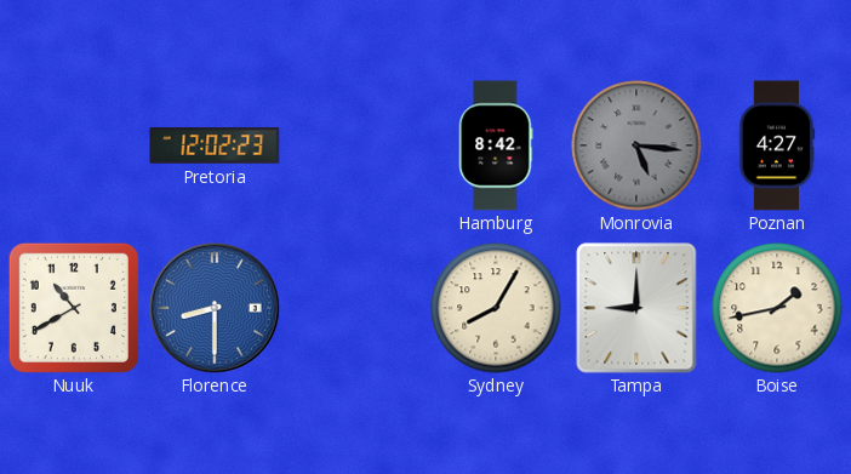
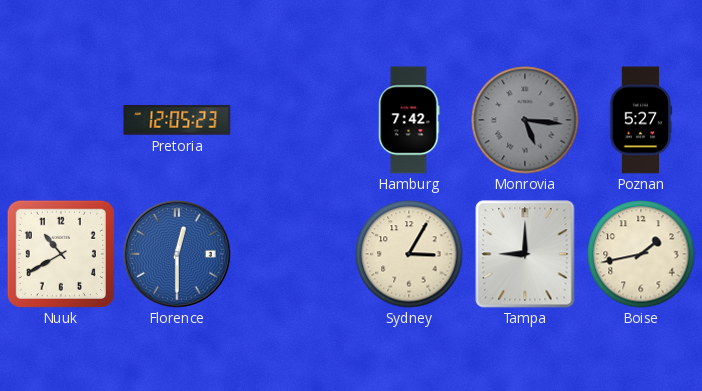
Pretoria: 12:02 -> 12:05 (177, 121)
Hamburg: 8:42 -> 7:42 (409, 120)
Poznan: 4:27 -> 5:27 (641, 120)
Florence: 8:30 -> 12:30 (177, 254)
Sydney: 8:05 -> 3:05 (409, 254)
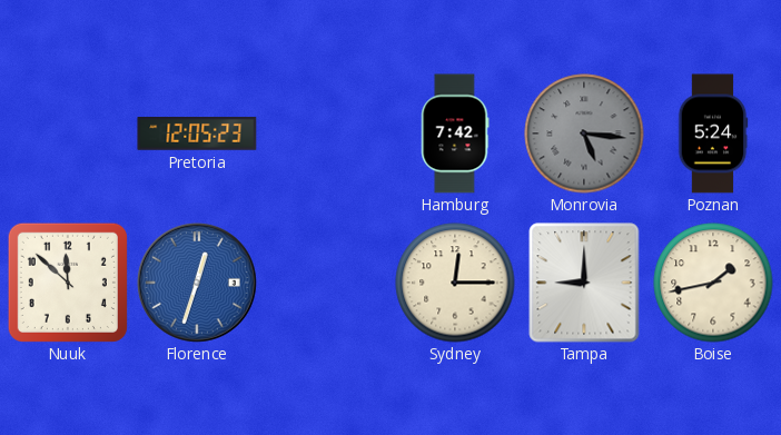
Poznan: 5:27 -> 5:24 (713, 134)
Nuuk: 10:40 -> 11:52 (68, 283)
Florence: 12:30 -> 12:33 (197, 283)
Sydney: 3:05 -> 12:15 (455, 283)
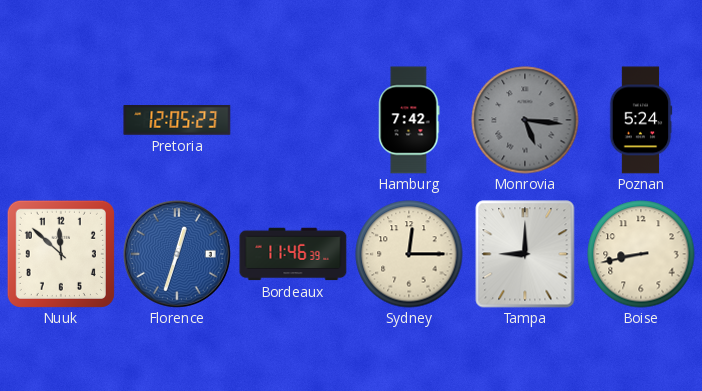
Bordeaux: none -> 11:46 (293, 254)
Boise: 1:43 -> 8:43 (641, 254)
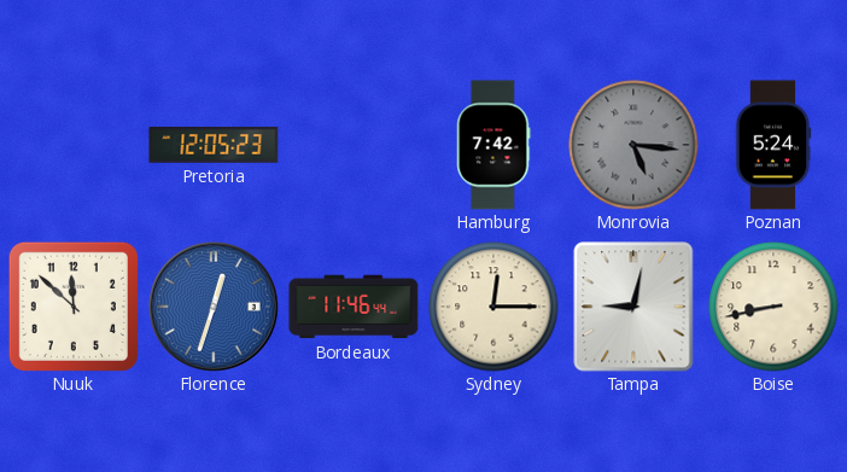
Bordeaux: 11:46:39 -> 11:46:44 (354, 307)
Tampa: 9:00 -> 9:02 (633, 307)
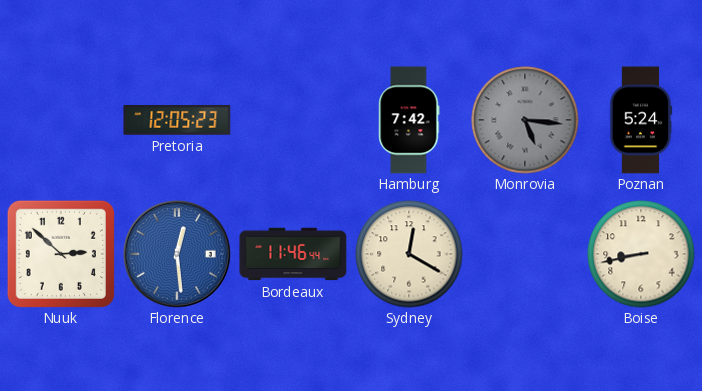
Nuuk: 11:52 -> 2:52 (61, 254)
Florence: 12:33 -> 12:29 (177, 254)
Sydney: 12:15 -> 12:20 (409, 254)
Tampa: 9:02 -> none (633, 307)
